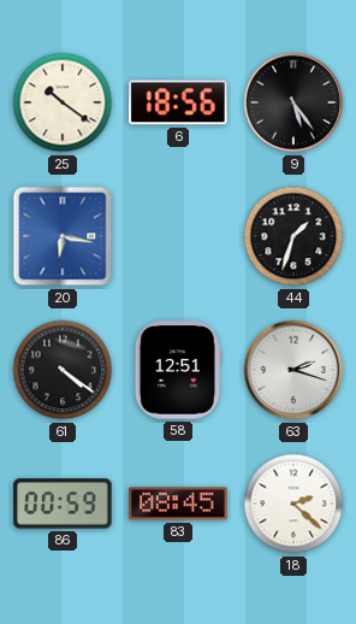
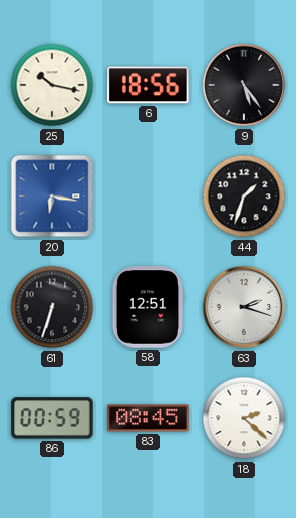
25: 10:21 -> 10:17 (52, 85)
61: 4:21 -> 6:33 (52, 307)
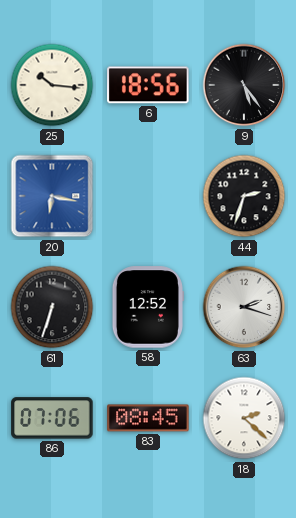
25: 10:17 -> 10:16 (52, 85)
44: 1:33 -> 2:33 (244, 196)
58: 12:51 -> 12:52 (147, 307)
86: 00:59 -> 07:06 (52, 418)
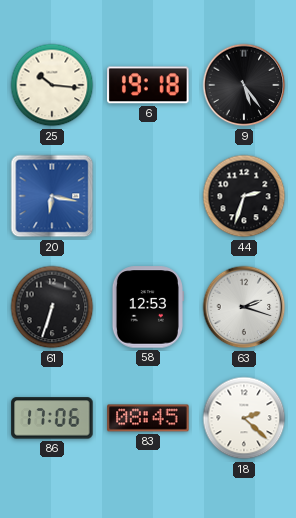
6: 18:56 -> 19:18 (148, 85)
58: 12:52 -> 12:53 (147, 307)
86: 07:06 -> 17:06 (52, 418)
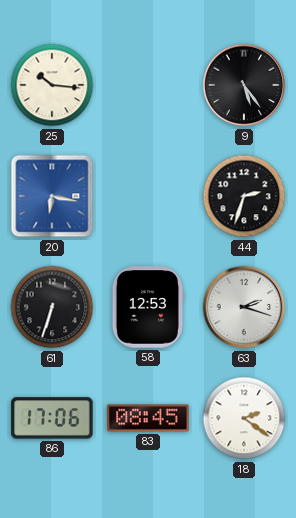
6: 19:18 -> none (148, 85)
18: 2:22 -> 2:21 (244, 418)
